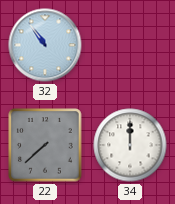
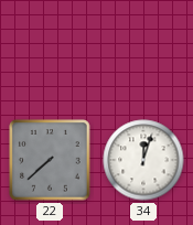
32: 10:54 -> none (45, 45)
34: 12:00 -> 12:03 (143, 160)
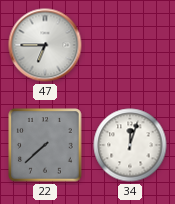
47: none -> 6:45 (45, 45)
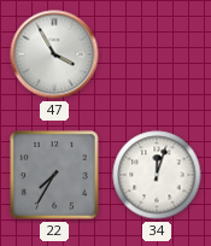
47: 6:45 -> 3:55 (54, 54)
22: 7:38 -> 7:35 (54, 175)
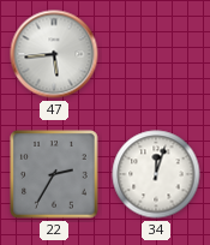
47: 3:55 -> 5:44 (54, 54)
22: 7:35 -> 2:35 (54, 174)
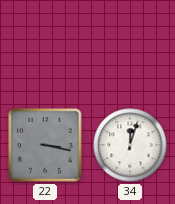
47: 5:44 -> none (54, 54)
22: 2:35 -> 3:17 (45, 145)
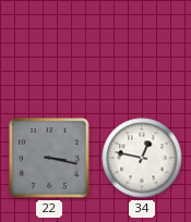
34: 12:03 -> 12:47 (142, 158)
